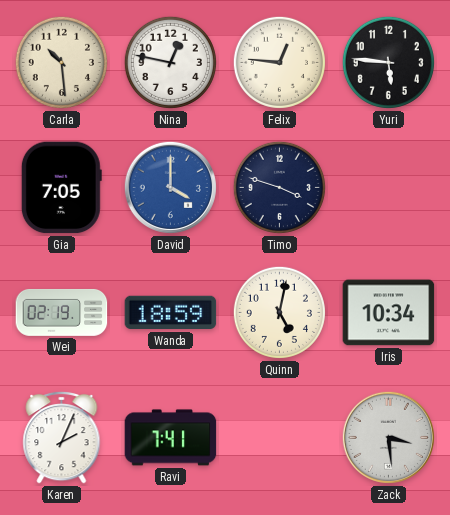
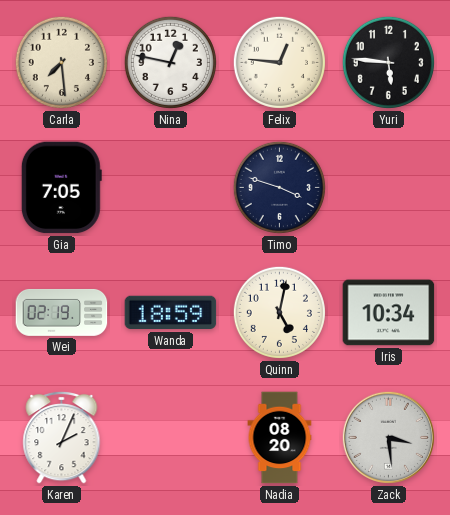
Carla: 10:29 -> 7:29 (61, 62)
David: 4:00 -> none (170, 187)
Ravi: 7:41 -> none (171, 438)
Nadia: none -> 08:20 (280, 438)
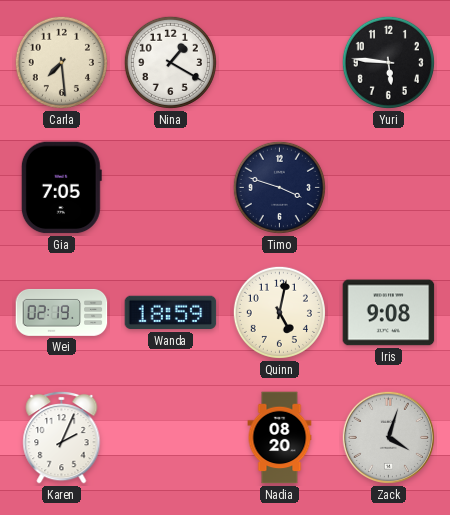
Nina: 12:47 -> 1:20 (170, 62)
Felix: 12:46 -> none (279, 62)
Iris: 10:34 -> 9:08 (389, 313)
Zack: 3:29 -> 4:03 (388, 437)
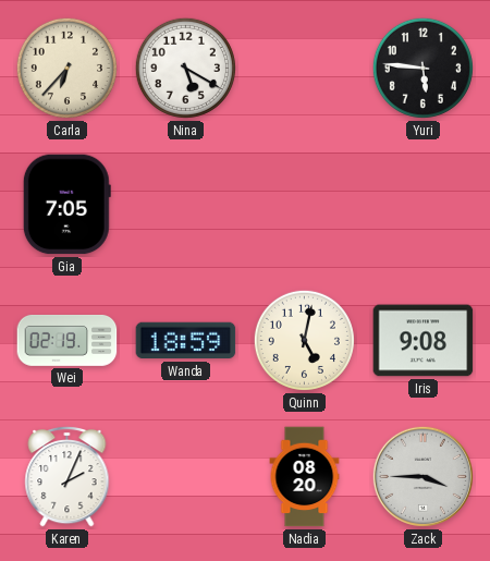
Carla: 7:29 -> 6:37 (66, 68)
Nina: 1:20 -> 5:20 (185, 68)
Timo: 3:48 -> none (279, 187)
Zack: 4:03 -> 3:45 (422, 476)
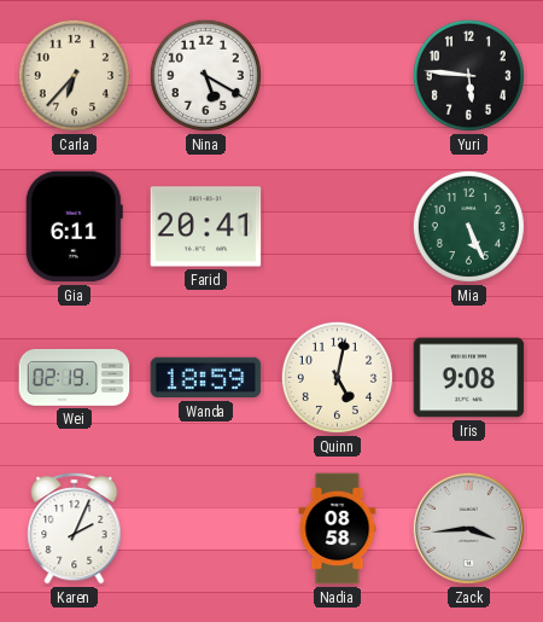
Gia: 7:05 -> 6:11 (74, 227)
Farid: none -> 20:41 (206, 227)
Mia: none -> 5:26 (468, 226)
Nadia: 08:20 -> 08:58 (338, 529)
Zack: 3:45 -> 3:44 (468, 528)
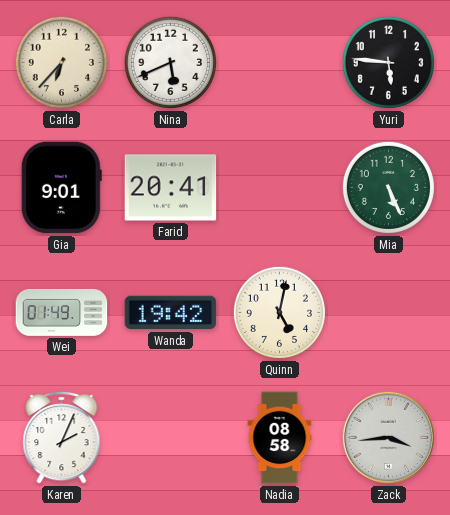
Nina: 5:20 -> 5:41 (170, 62)
Gia: 6:11 -> 9:01 (61, 188)
Wei: 02:19 -> 01:49 (62, 312)
Wanda: 18:59 -> 19:42 (171, 313)
Iris: 9:08 -> none (469, 378)
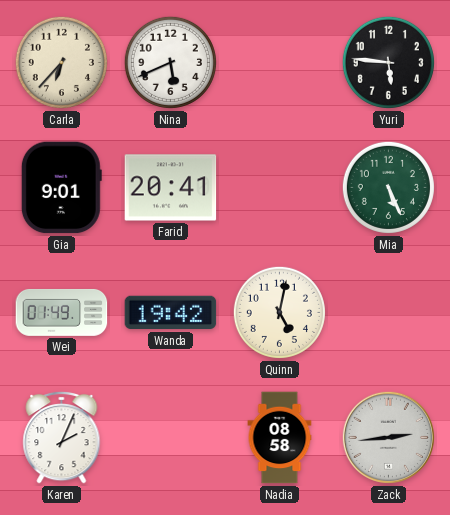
Zack: 3:44 -> 2:44 (388, 437)
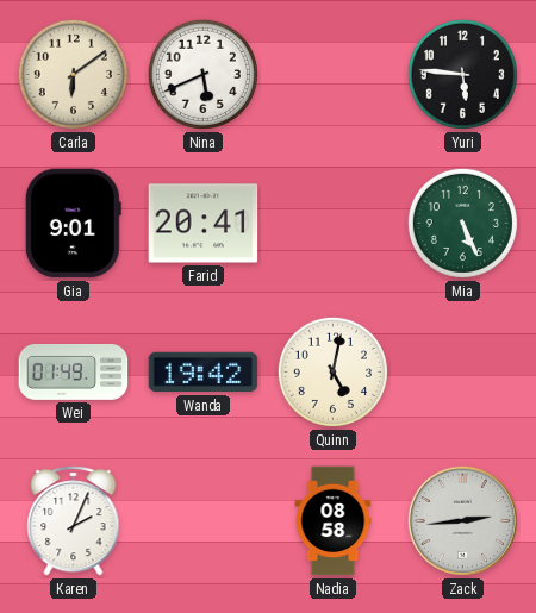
Carla: 6:37 -> 6:09 (73, 74)
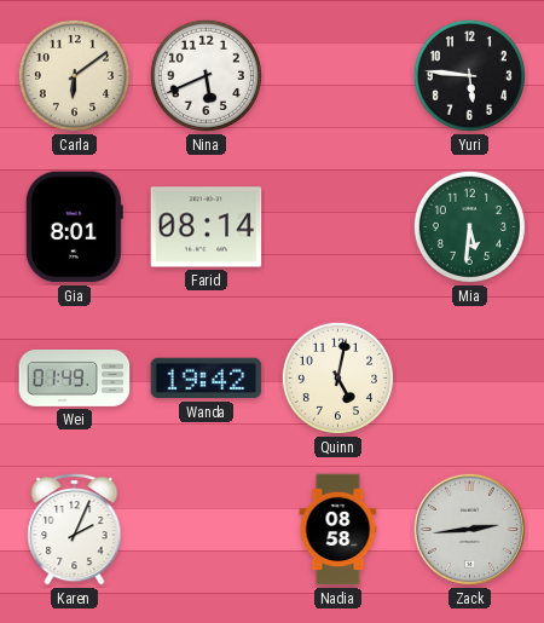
Gia: 9:01 -> 8:01 (74, 227)
Farid: 20:41 -> 08:14 (207, 227)
Mia: 5:26 -> 5:31 (469, 226)
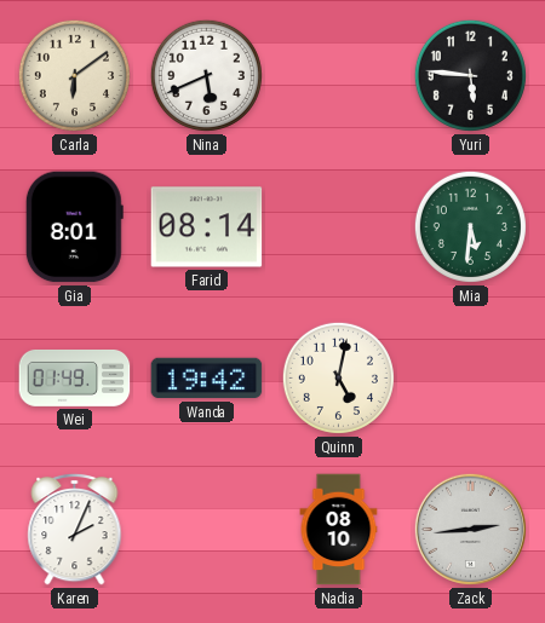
Nadia: 08:58 -> 08:10 (339, 530)
